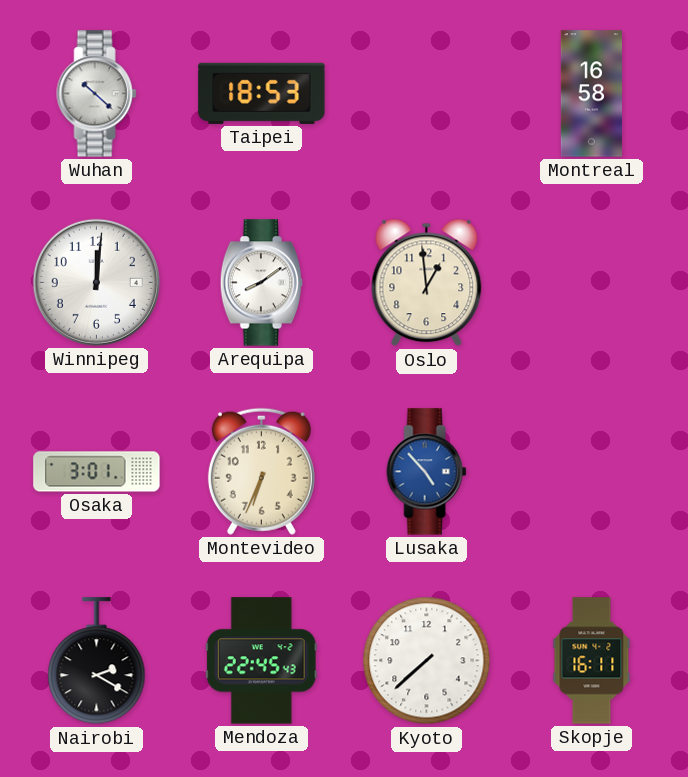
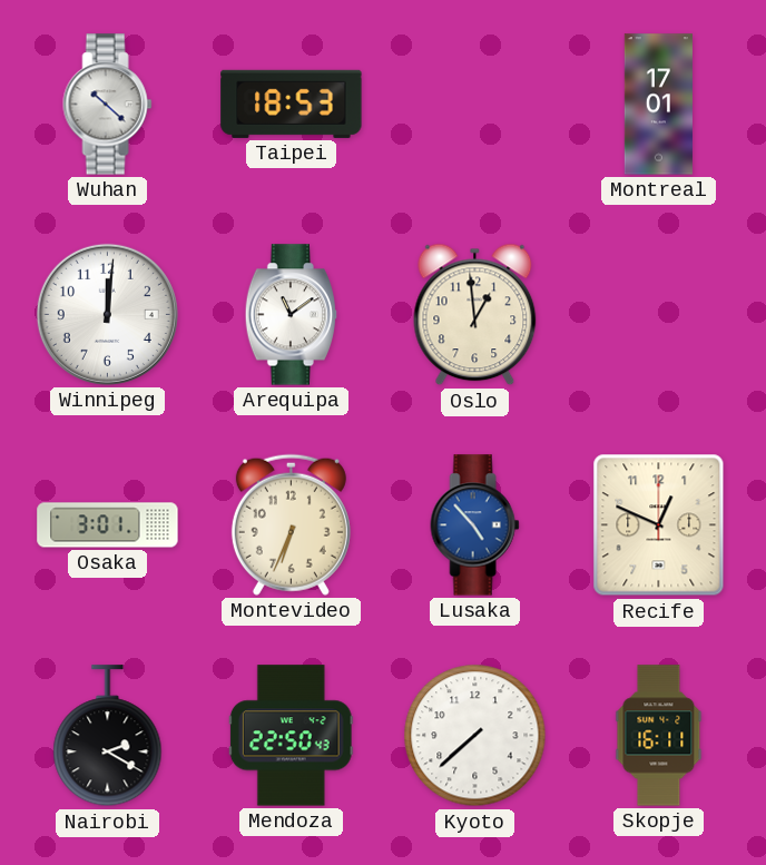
Montreal: 16:58 -> 17:01 (658, 105)
Arequipa: 8:09 -> 11:09 (292, 315)
Recife: none -> 12:49 (659, 525)
Mendoza: 22:45 -> 22:50 (291, 736)
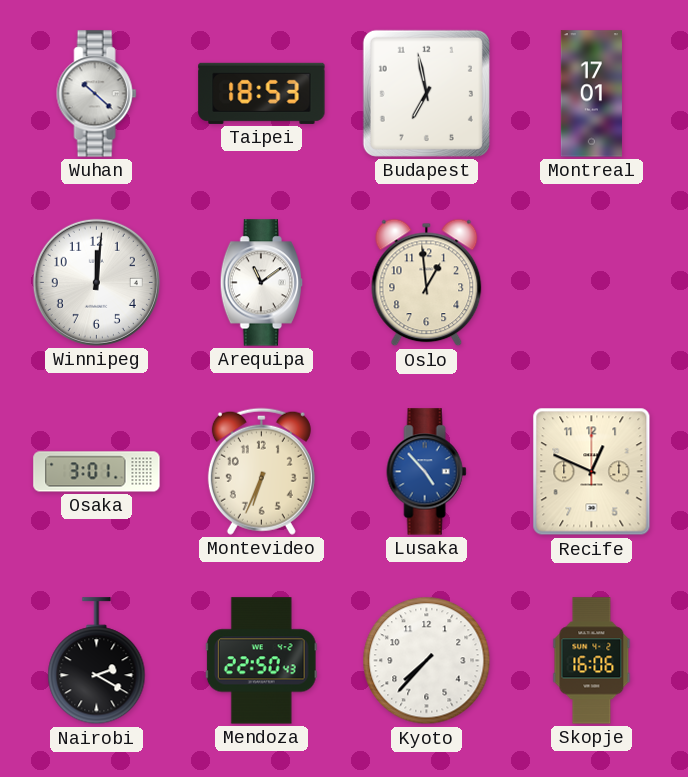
Budapest: none -> 6:58 (426, 93)
Kyoto: 7:38 -> 7:37 (427, 661)
Skopje: 16:11 -> 16:06 (592, 661)
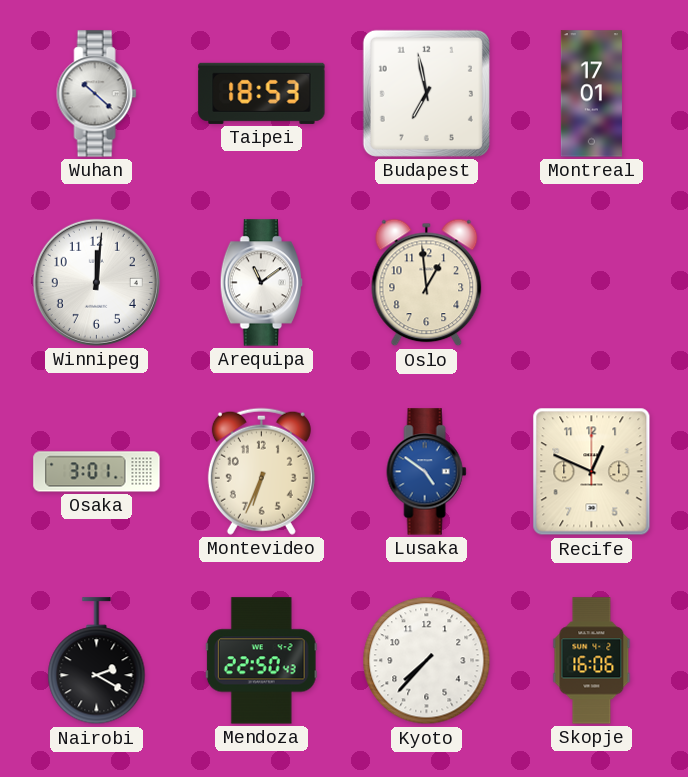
Lusaka: 4:53 -> 4:51 (427, 472)
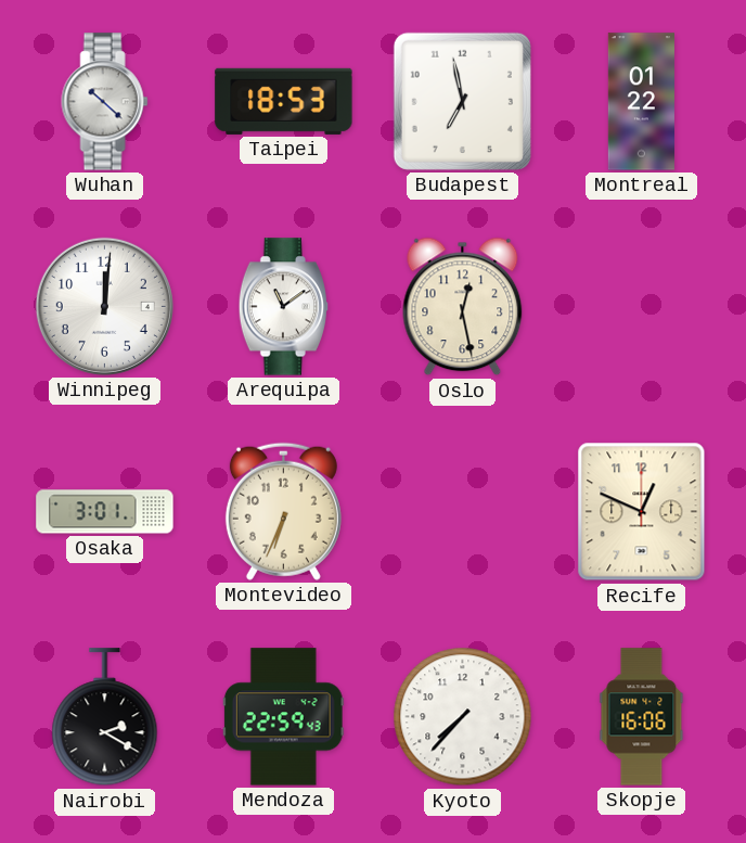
Montreal: 17:01 -> 01:22 (641, 102)
Oslo: 12:59 -> 12:28 (463, 307)
Lusaka: 4:51 -> none (427, 472)
Mendoza: 22:50 -> 22:59 (283, 717)
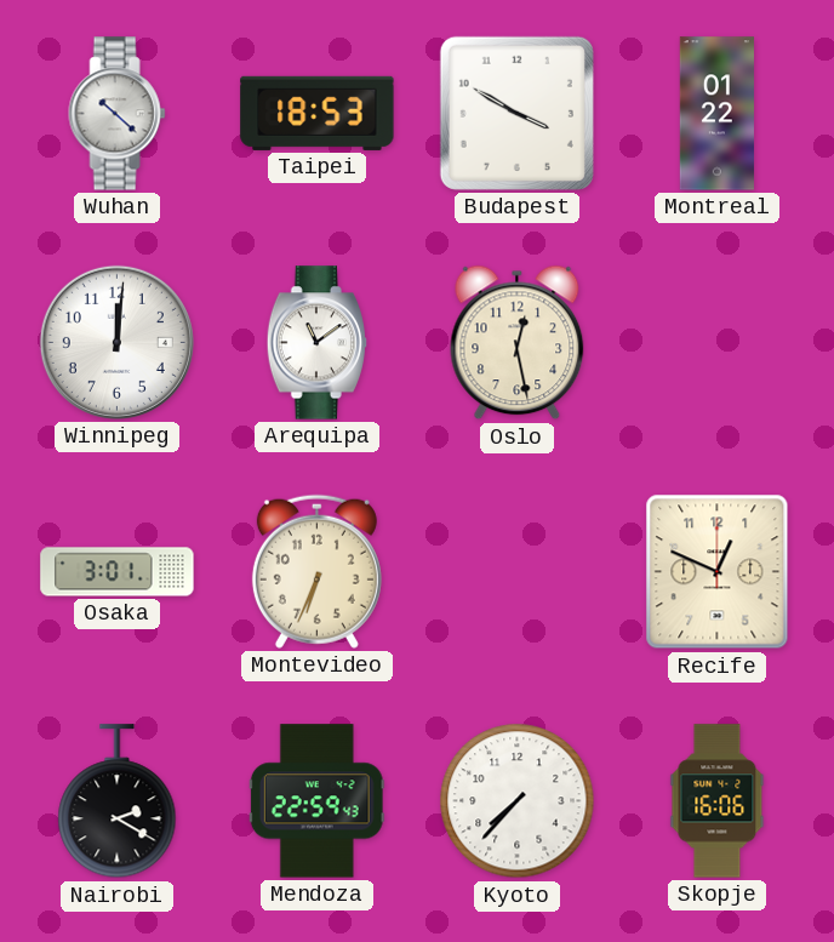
Budapest: 6:58 -> 3:50 (516, 113)
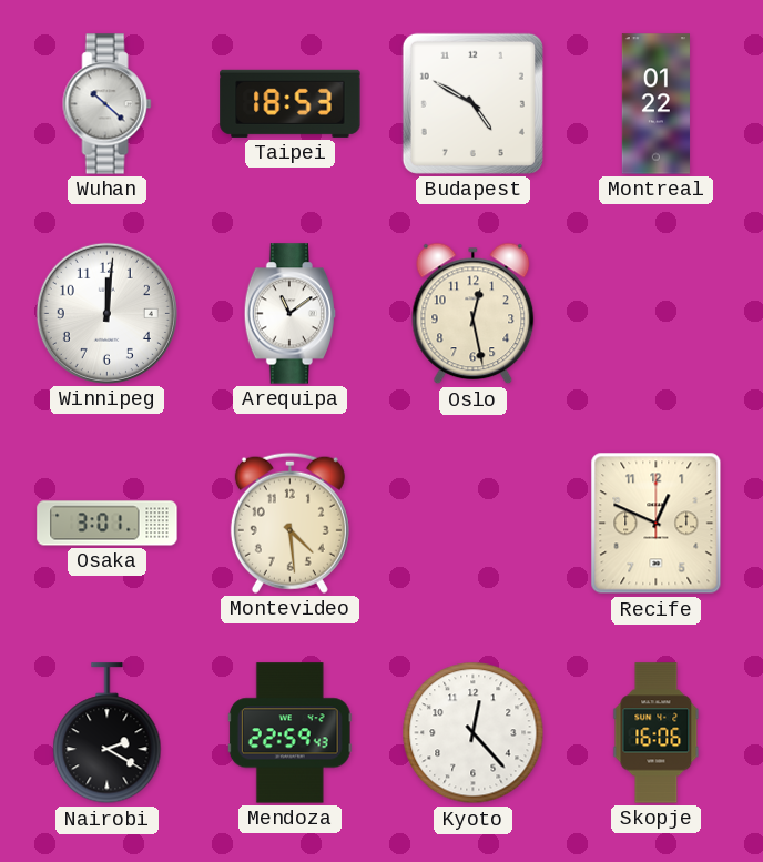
Budapest: 3:50 -> 4:50 (472, 103)
Montevideo: 6:34 -> 4:29 (289, 523)
Kyoto: 7:37 -> 12:23 (474, 733)
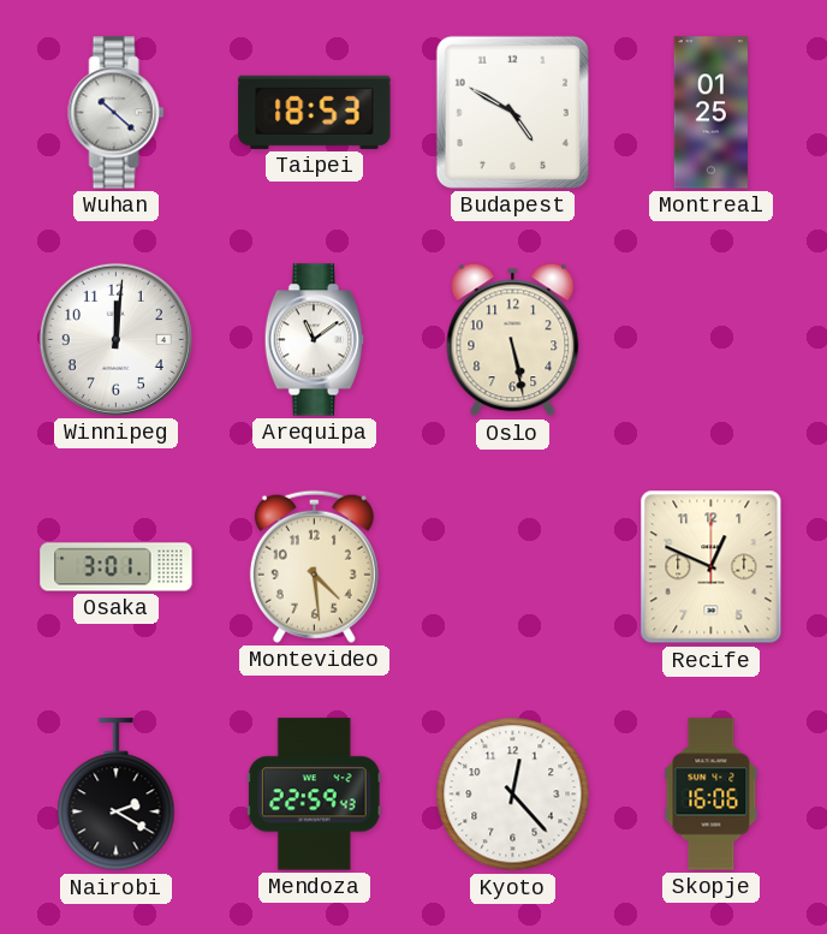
Montreal: 01:22 -> 01:25 (710, 113)
Oslo: 12:28 -> 5:28 (513, 340)
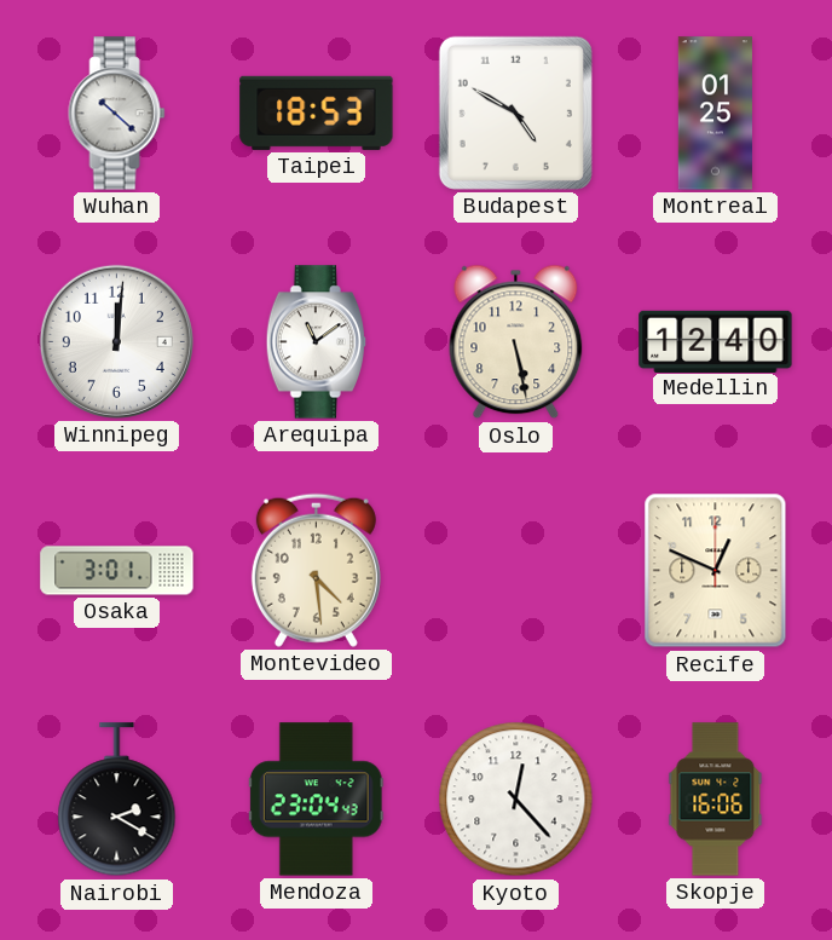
Medellin: none -> 12:40 (716, 341)
Mendoza: 22:59 -> 23:04 (316, 800)
